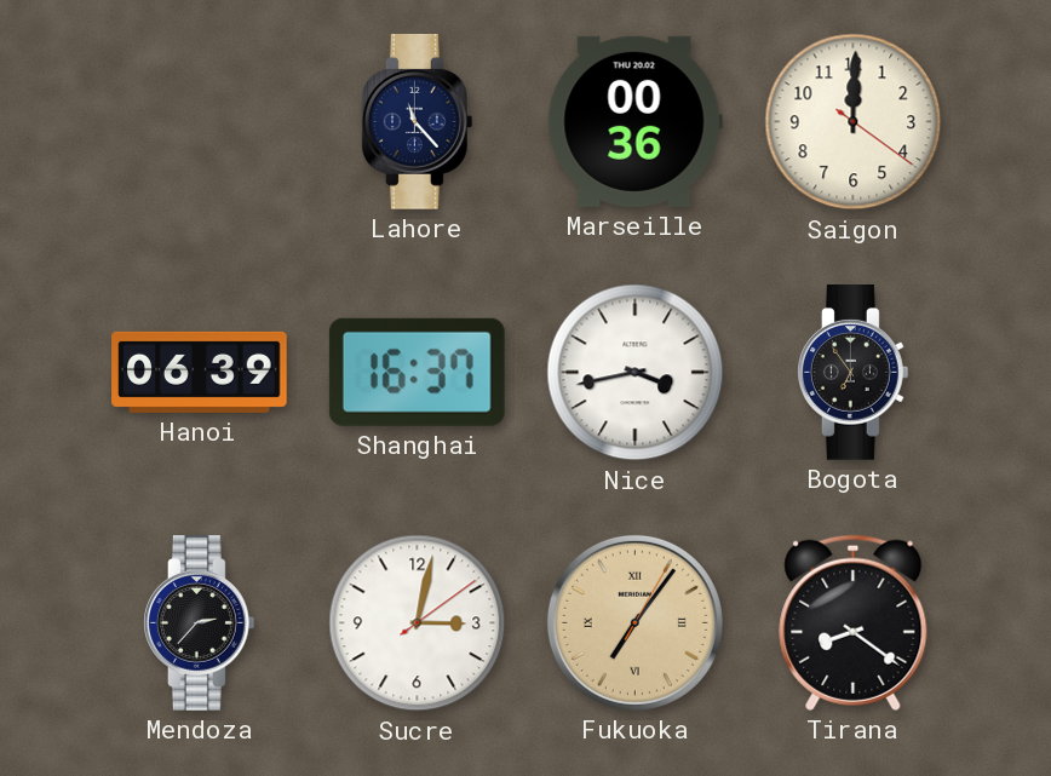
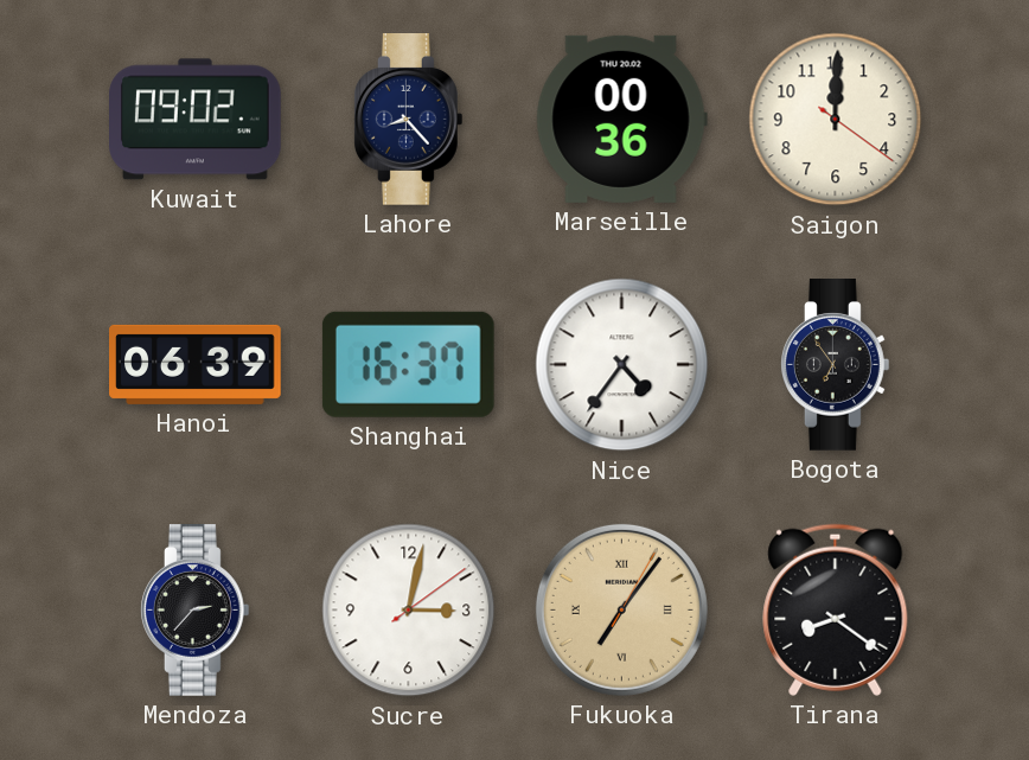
Kuwait: none -> 09:02 (196, 120)
Lahore: 11:23 -> 8:23 (408, 120)
Nice: 3:43 -> 4:36 (622, 365)
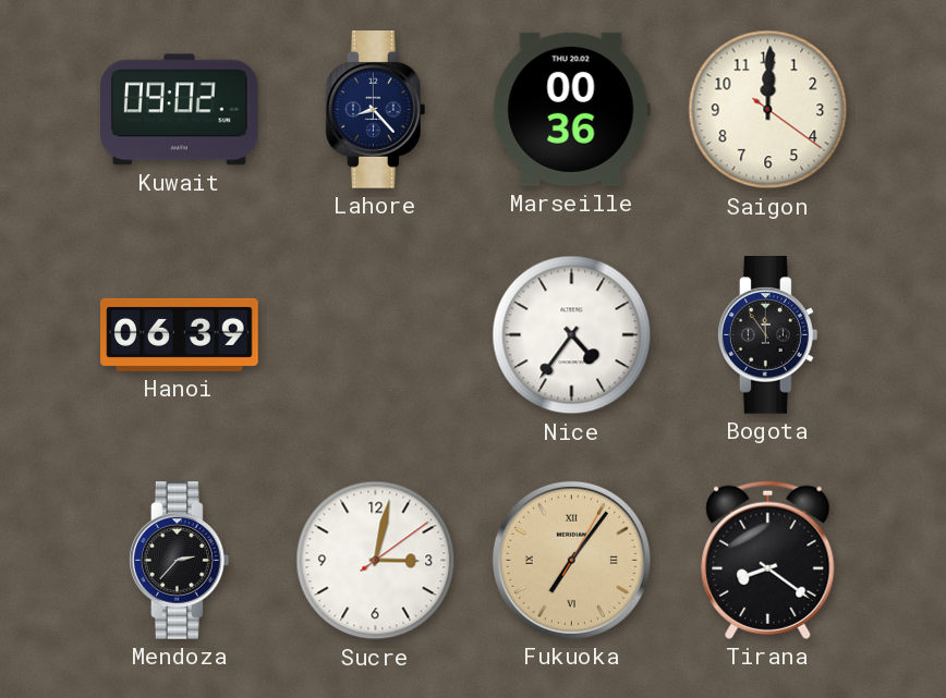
Shanghai: 16:37 -> none (408, 364)
Bogota: 6:54 -> 11:54 (767, 335)
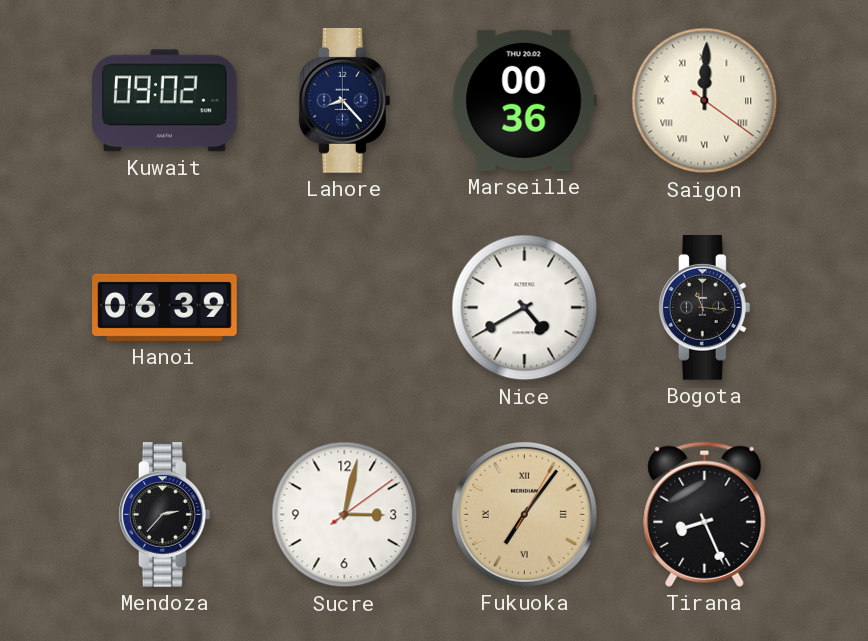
Saigon numerals: Arabic -> Roman (705, 101)
Nice: 4:36 -> 4:40 (525, 308)
Bogota: 11:54 -> 11:16 (704, 308)
Tirana: 8:21 -> 8:26 (705, 514)
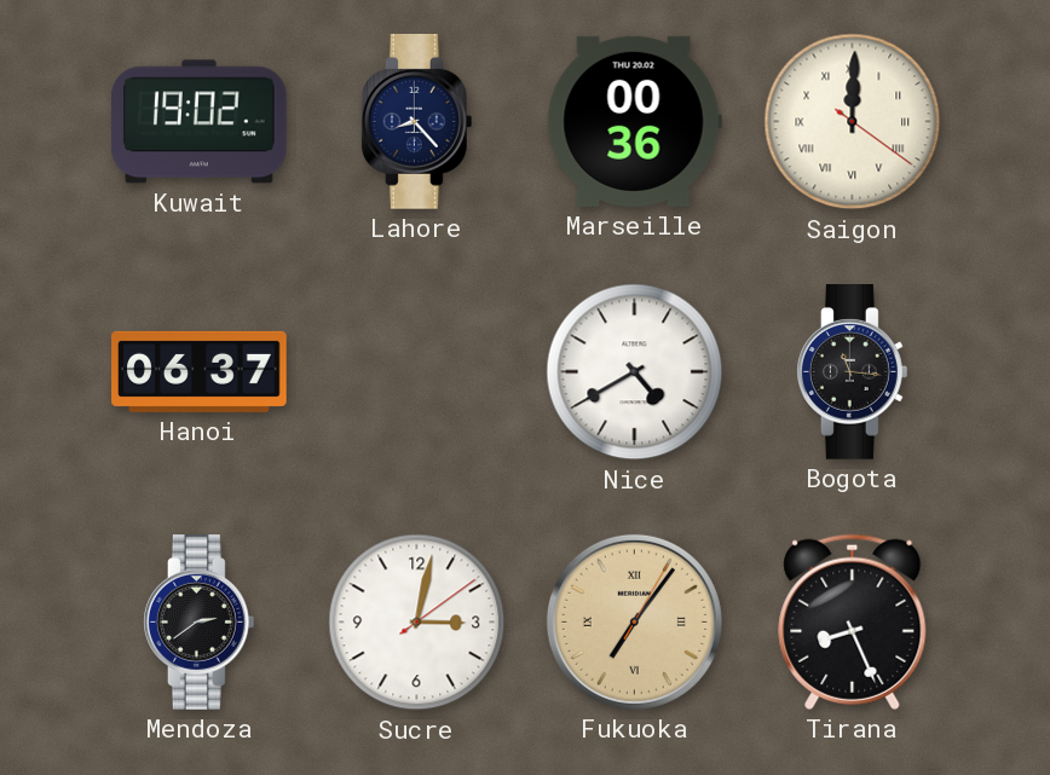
Kuwait: 09:02 -> 19:02 (200, 122)
Hanoi: 06:39 -> 06:37 (200, 371)
Mendoza: 2:37 -> 2:39 (198, 623)
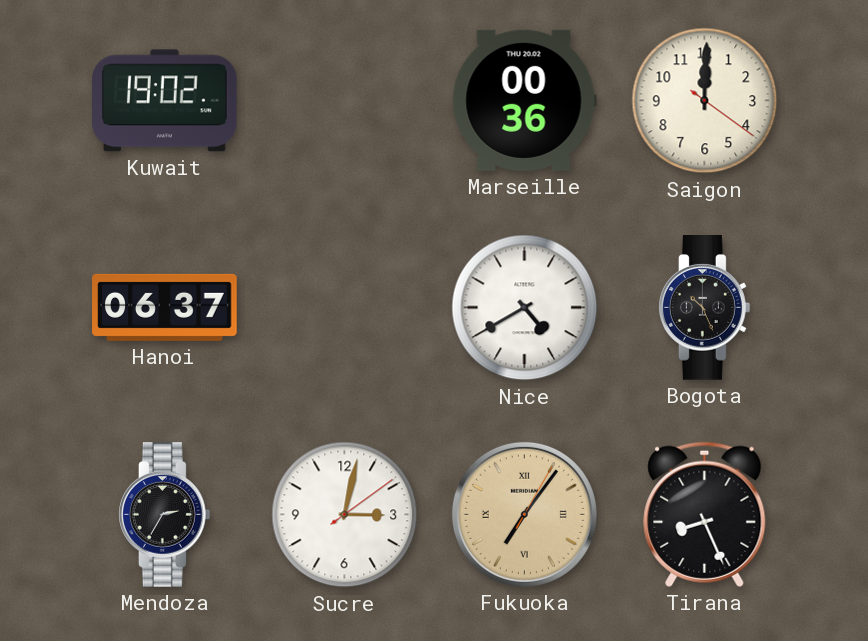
Lahore: 8:23 -> none (416, 122)
Saigon numerals: Roman -> Arabic (705, 101)
Bogota: 11:16 -> 10:26 (704, 308)
Mendoza: 2:39 -> 2:35 (164, 515)
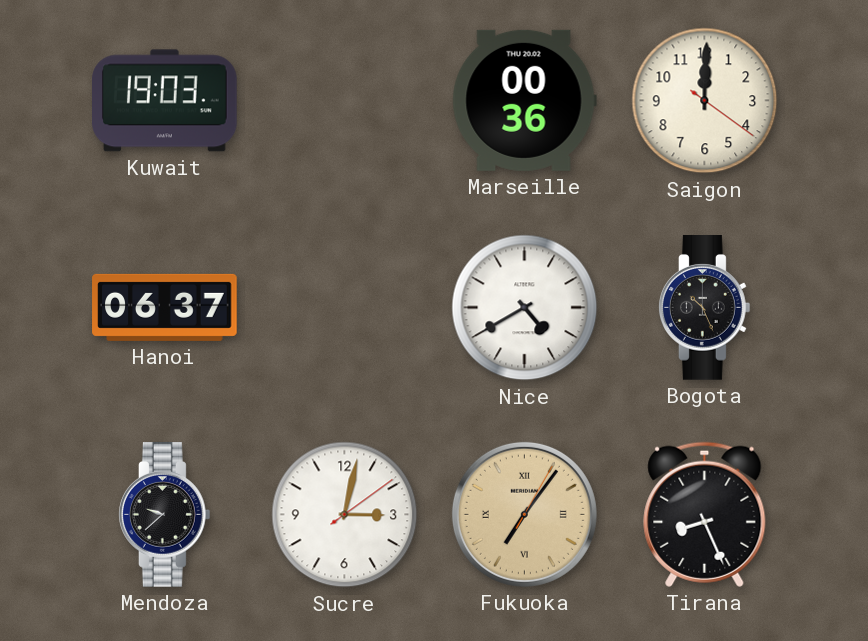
Kuwait: 19:02 -> 19:03 (165, 101)
Mendoza: 2:35 -> 9:38 (164, 515)
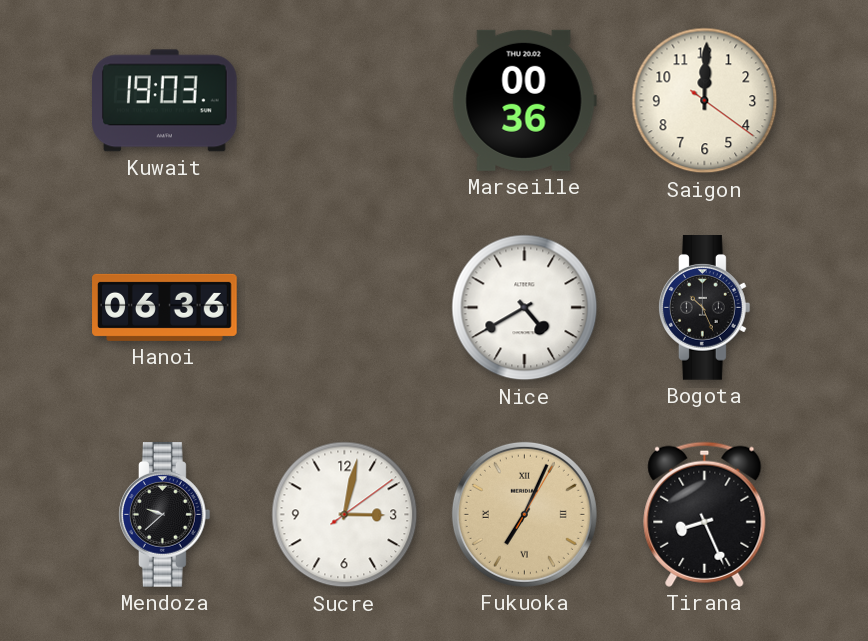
Hanoi: 06:37 -> 06:36 (165, 307)
Fukuoka: 7:06 -> 7:04 (524, 514)
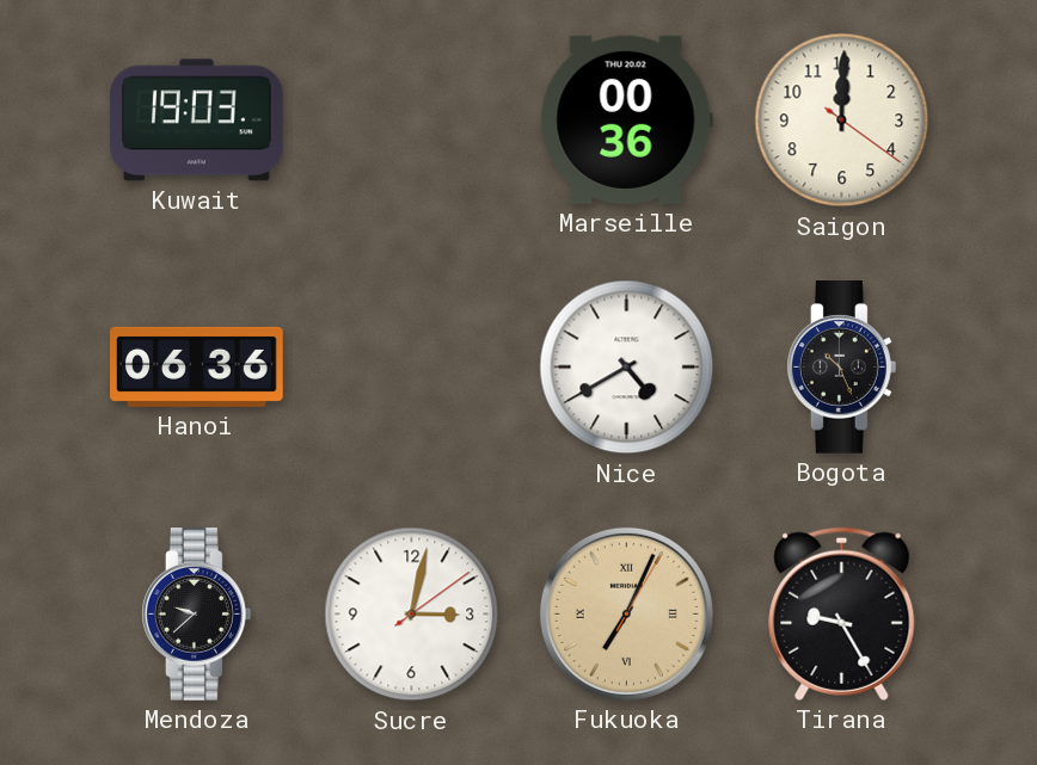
Tirana: 8:26 -> 9:25 (842, 613)
